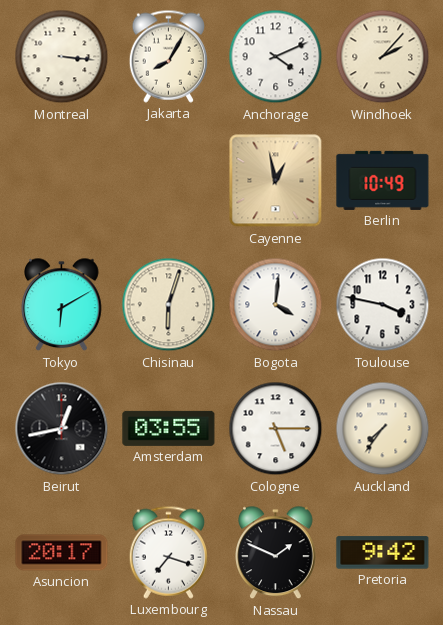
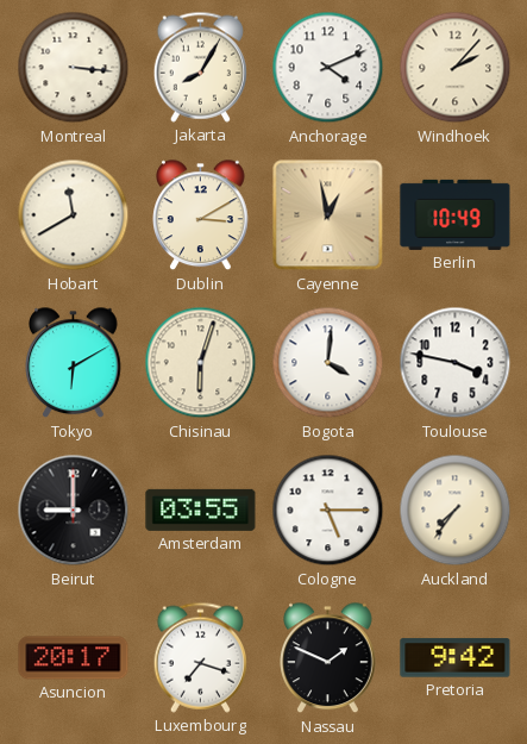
Hobart: none -> 11:40 (74, 215)
Dublin: none -> 3:10 (201, 215)
Beirut: 12:43 -> 9:00 (74, 511)
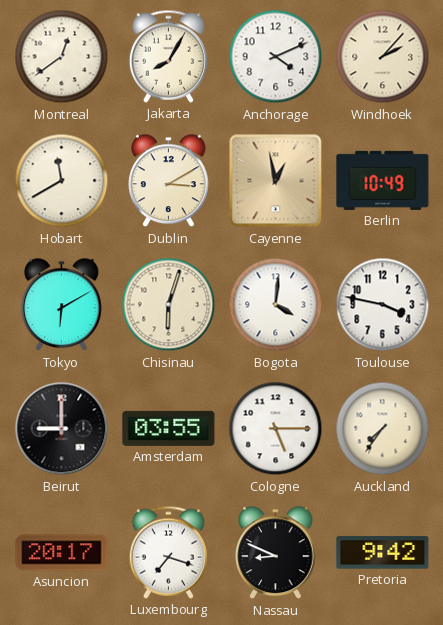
Montreal: 3:16 -> 12:39 (62, 57)
Nassau: 1:49 -> 8:49 (276, 553)
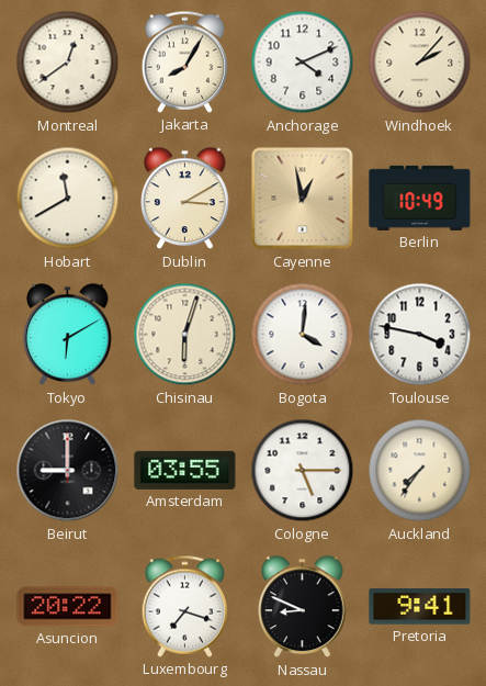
Asuncion: 20:17 -> 20:22 (68, 607)
Pretoria: 9:42 -> 9:41 (420, 607)
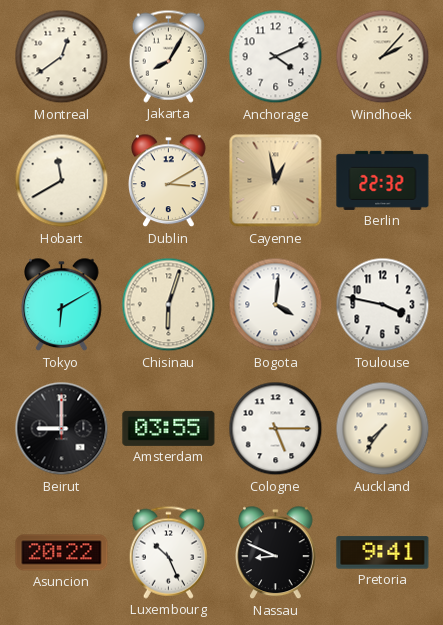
Berlin: 10:49 -> 22:32 (383, 180)
Luxembourg: 7:18 -> 10:26 (168, 552)
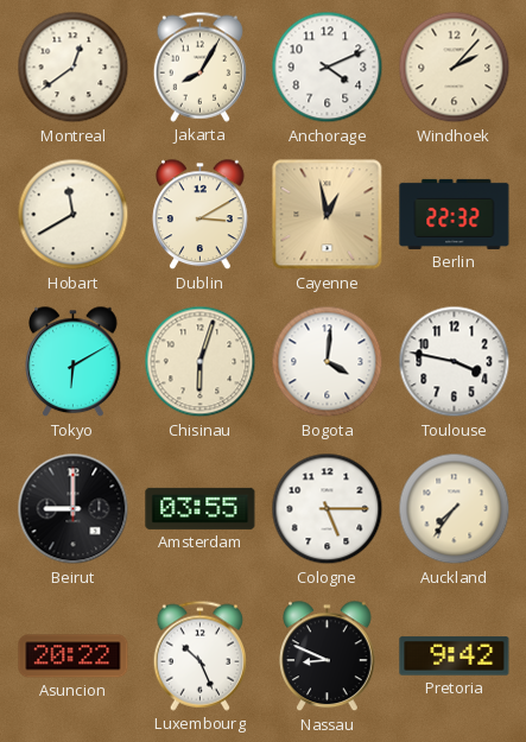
Pretoria: 9:41 -> 9:42 (455, 657)
